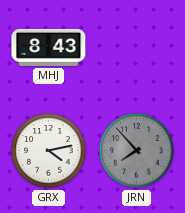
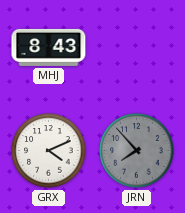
GRX: 4:13 -> 4:11 (49, 151)
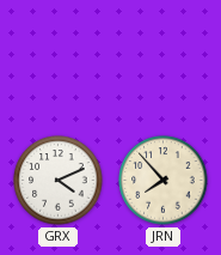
MHJ: 8:43 -> none (49, 47)
JRN dial: grey -> cream (164, 181)
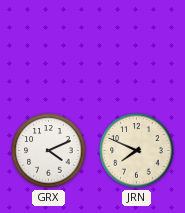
JRN: 7:53 -> 7:49 (137, 151)
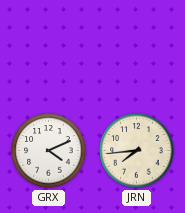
JRN: 7:49 -> 7:44 (137, 151)
